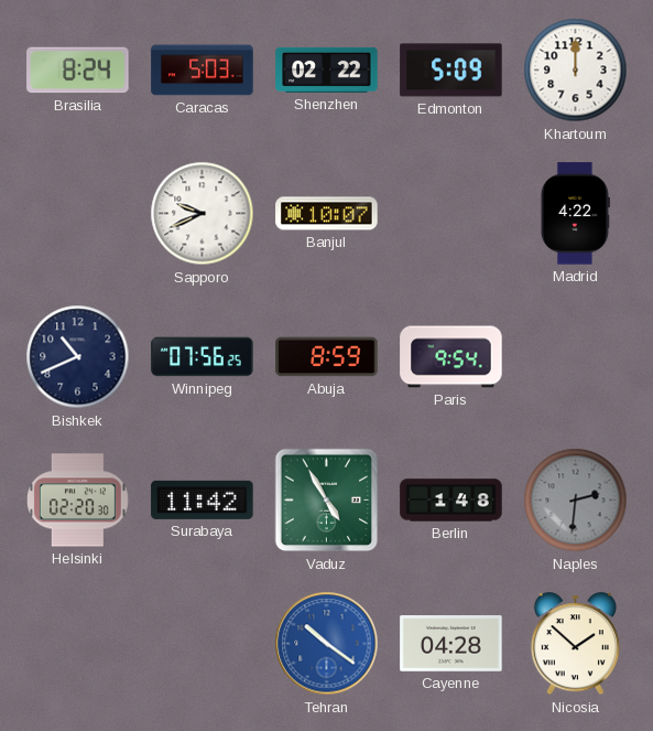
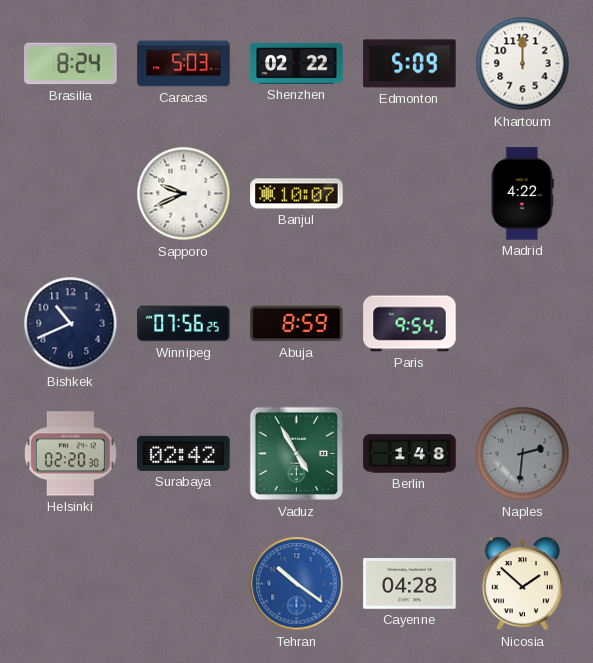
Surabaya: 11:42 -> 02:42 (184, 453)
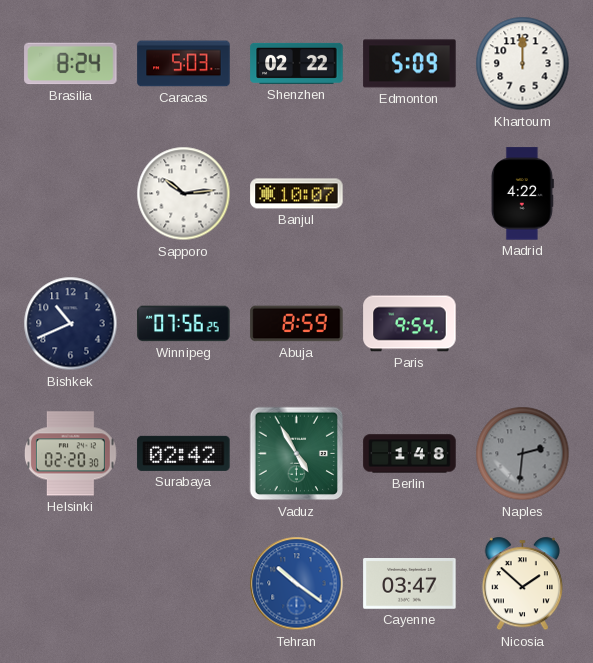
Sapporo: 9:41 -> 10:14 (184, 194)
Cayenne: 04:28 -> 03:47 (410, 584)
